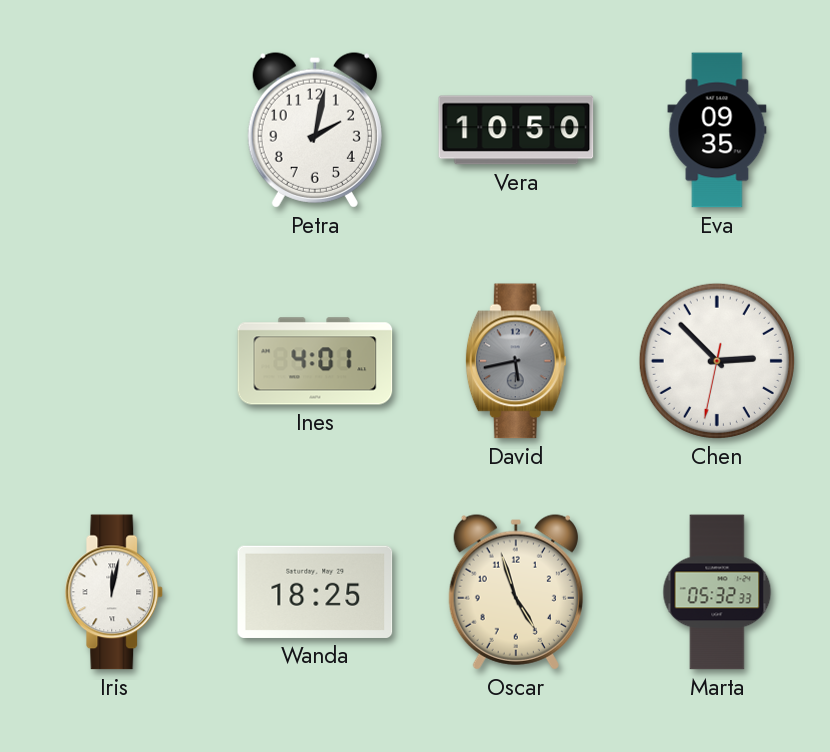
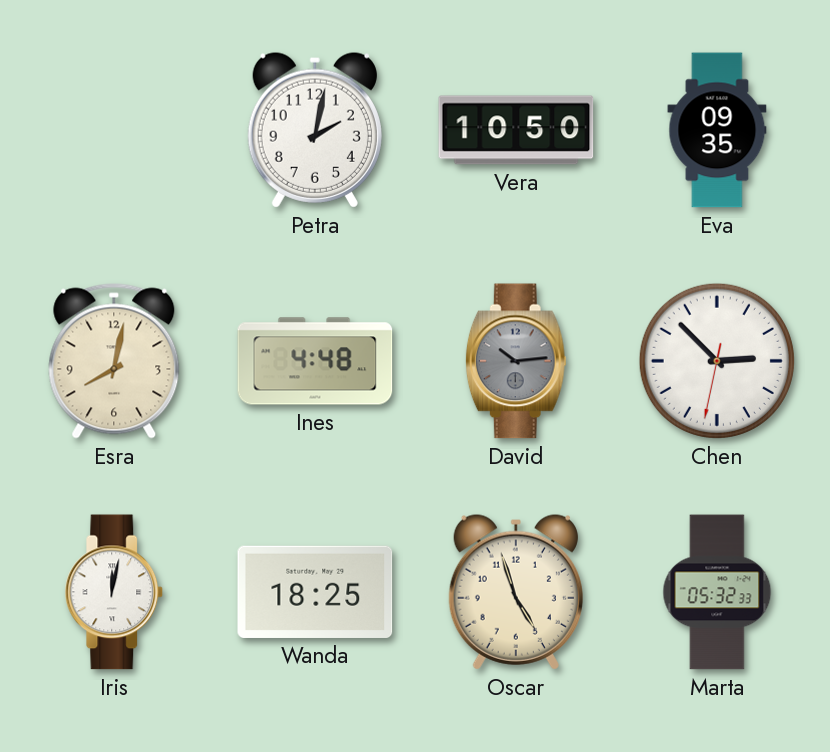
Esra: none -> 8:02 (114, 361)
Ines: 4:01 -> 4:48 (315, 361)
David: 5:43 -> 10:14 (516, 361)
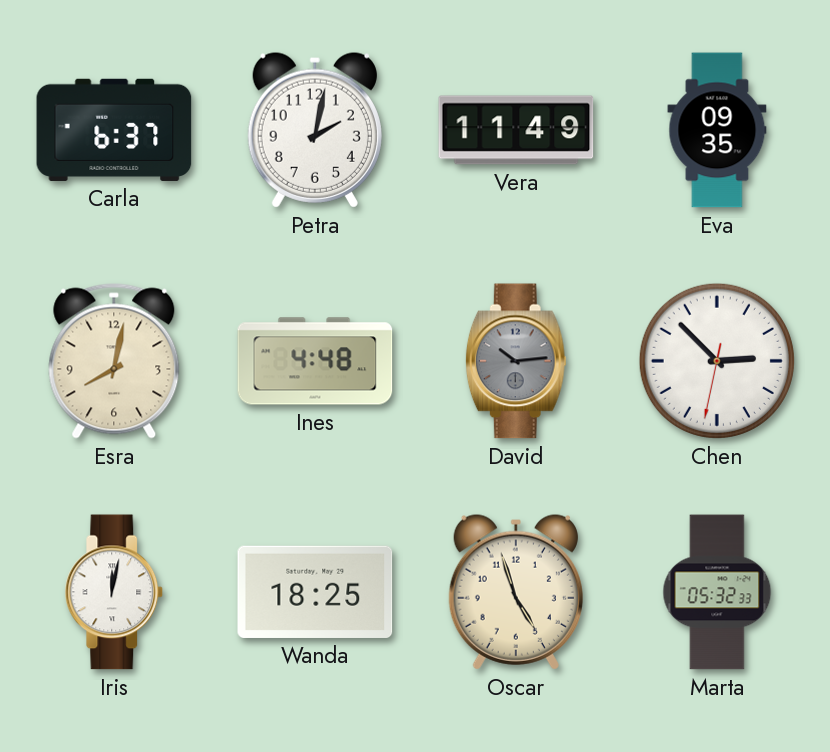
Carla: none -> 6:37 (114, 130)
Vera: 10:50 -> 11:49 (516, 130)
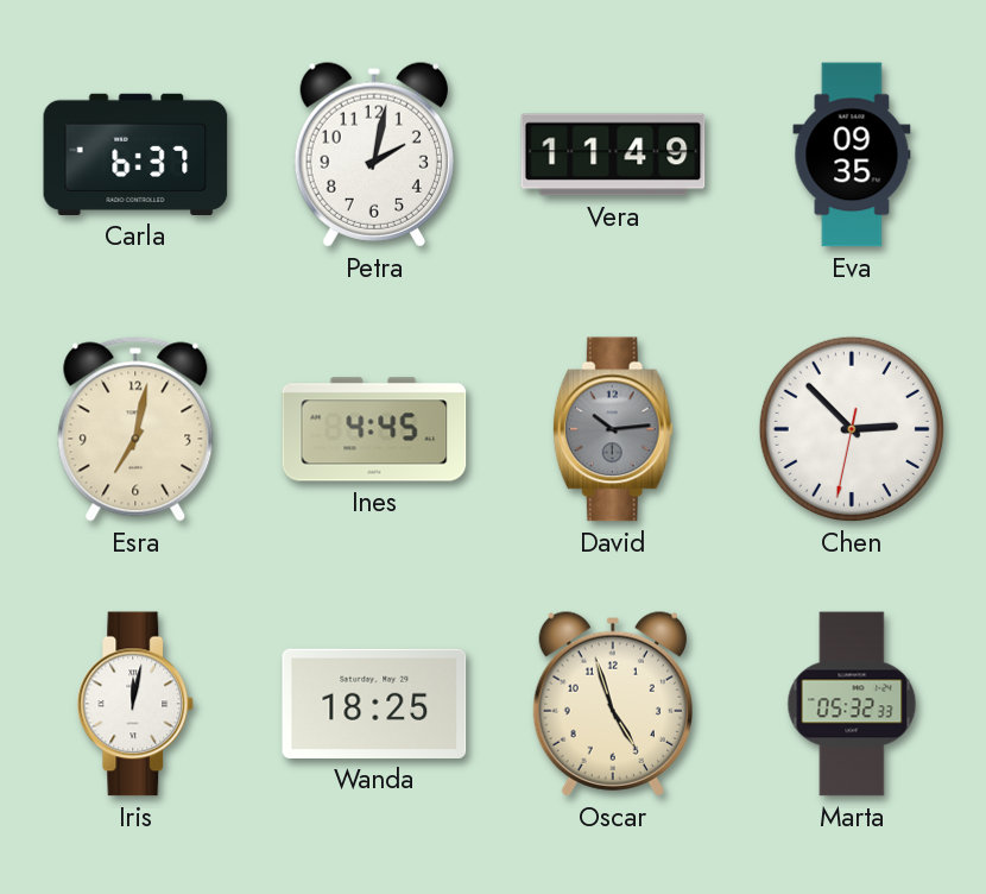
Esra: 8:02 -> 7:02 (135, 429)
Ines: 4:48 -> 4:45 (374, 429)
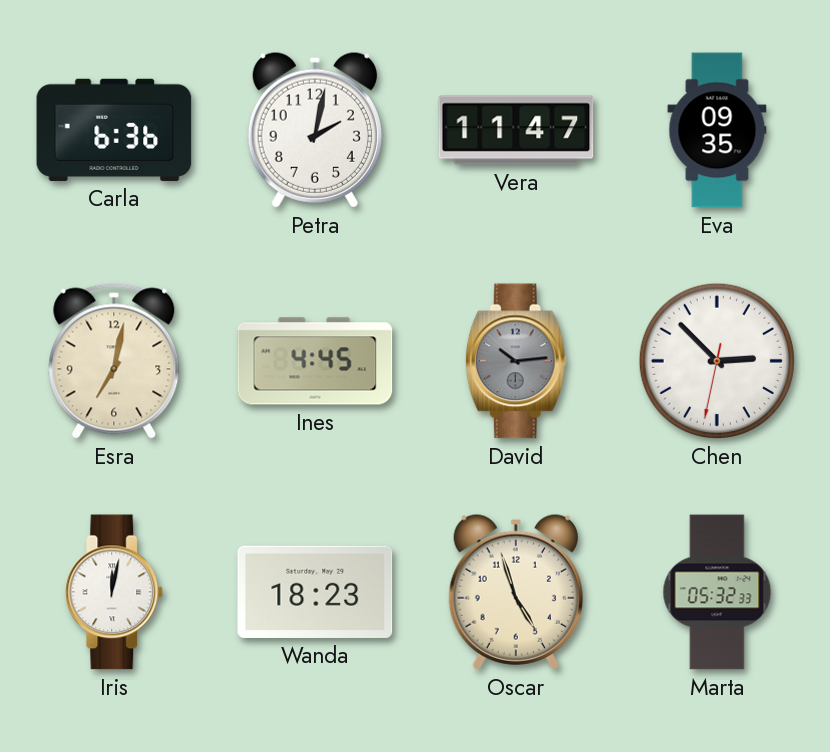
Carla: 6:37 -> 6:36 (114, 130)
Vera: 11:49 -> 11:47 (516, 130)
Wanda: 18:25 -> 18:23 (315, 592)
